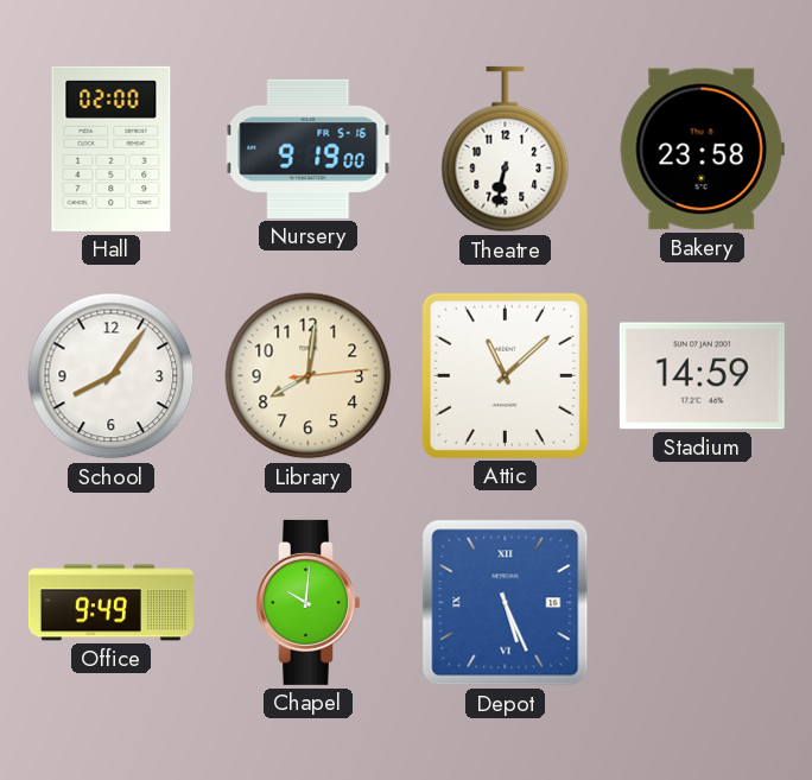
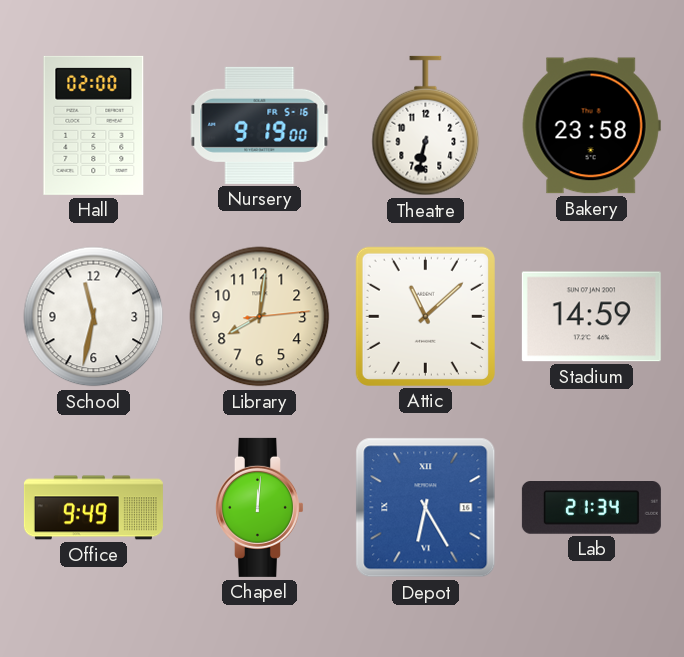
School: 8:06 -> 11:32 (94, 317)
Chapel: 10:01 -> 12:01 (259, 507)
Depot: 5:26 -> 6:25 (426, 508)
Lab: none -> 21:34 (591, 508)
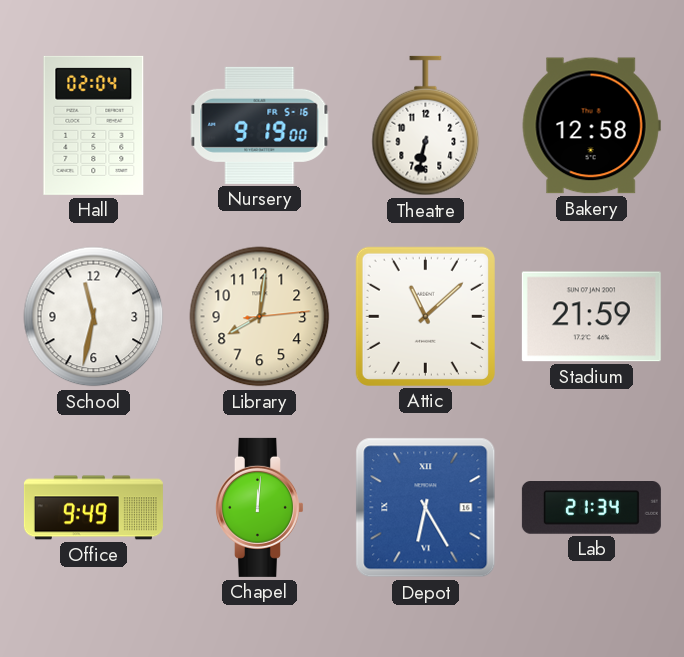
Hall: 02:00 -> 02:04 (94, 125)
Bakery: 23:58 -> 12:58 (591, 126)
Stadium: 14:59 -> 21:59 (591, 317)
